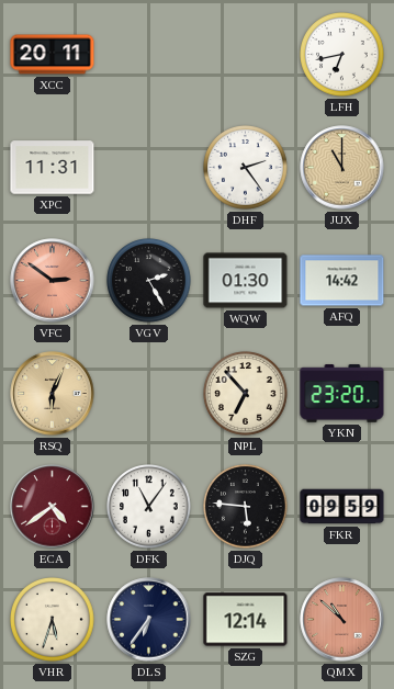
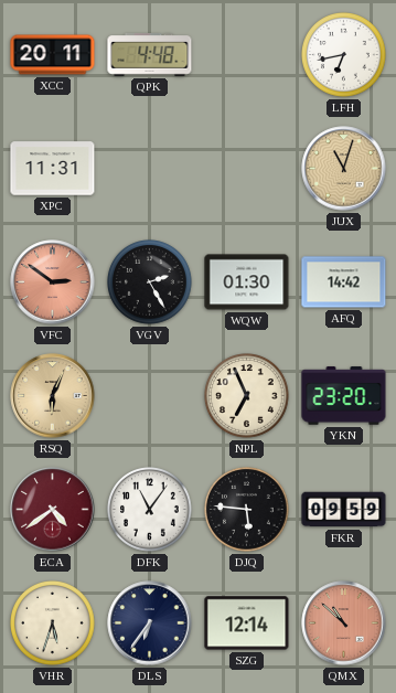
QPK: none -> 4:48 (150, 55)
DHF: 2:24 -> none (246, 168)
JUX: 11:00 -> 11:03 (344, 169)
NPL: 6:53 -> 6:56 (247, 396)
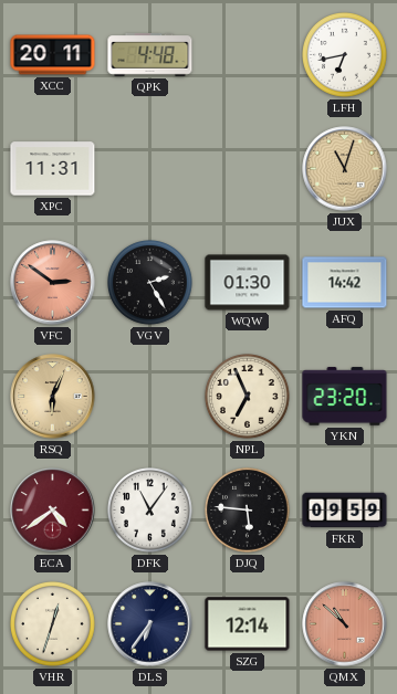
VHR: 5:33 -> 12:33 (53, 624)
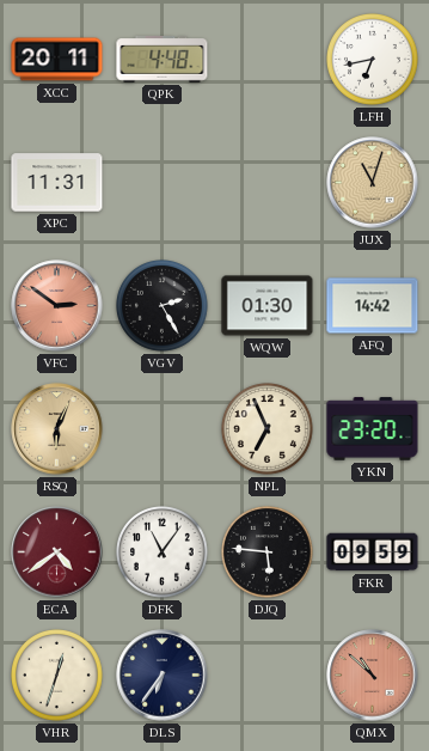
SZG: 12:14 -> none (248, 624)
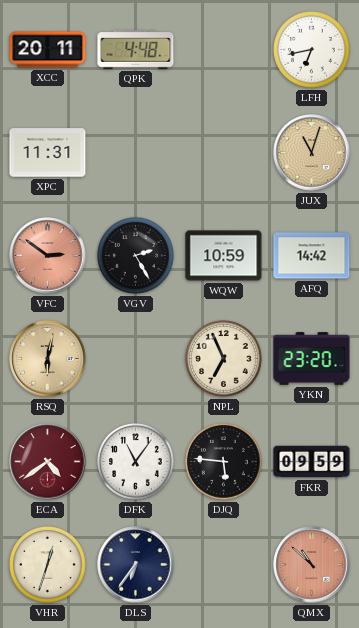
WQW: 01:30 -> 10:59 (224, 256)
RSQ: 6:04 -> 6:02 (48, 359)
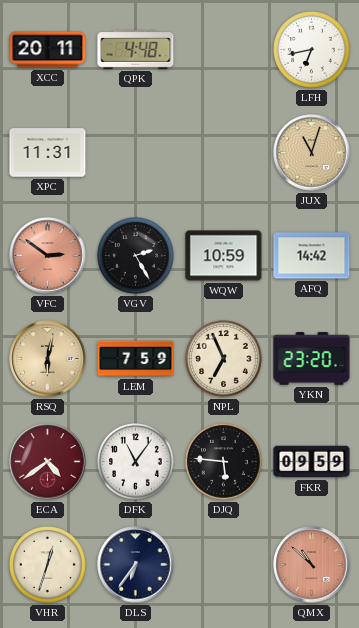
LEM: none -> 7:59 (136, 359)
